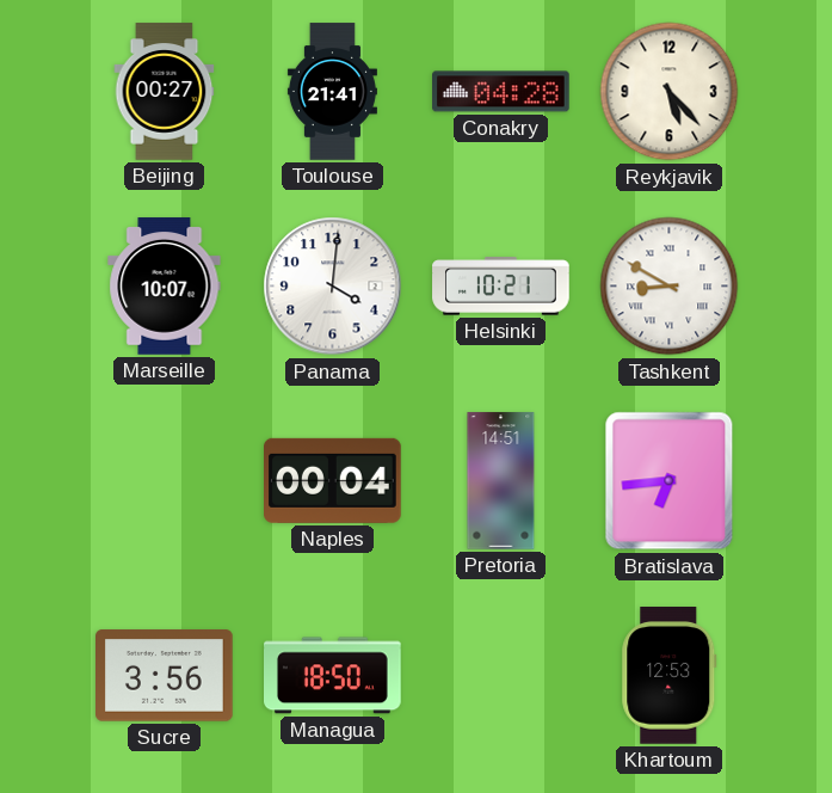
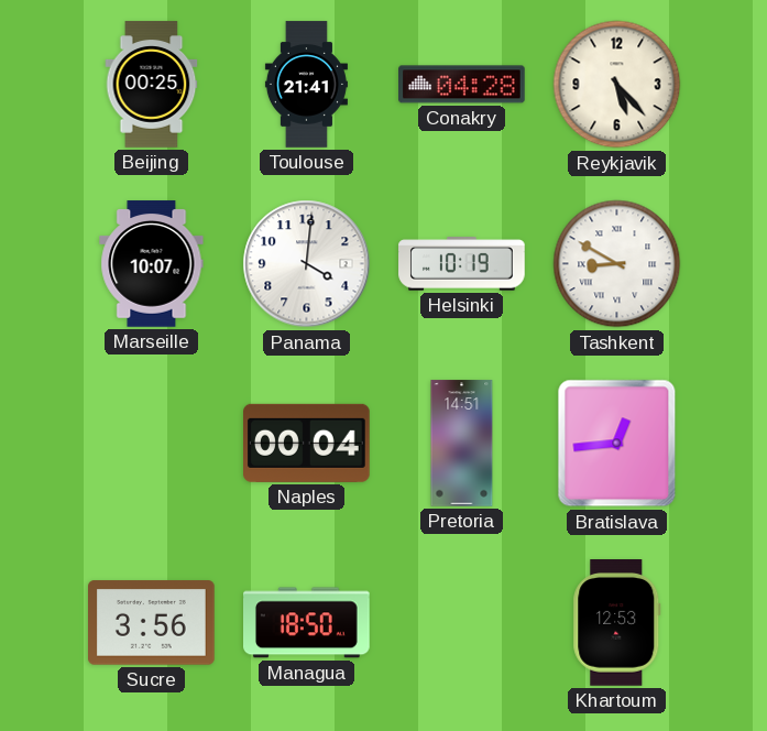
Beijing: 00:27 -> 00:25 (152, 85)
Helsinki: 10:21 -> 10:19 (462, 264)
Bratislava: 6:44 -> 12:44 (617, 444)
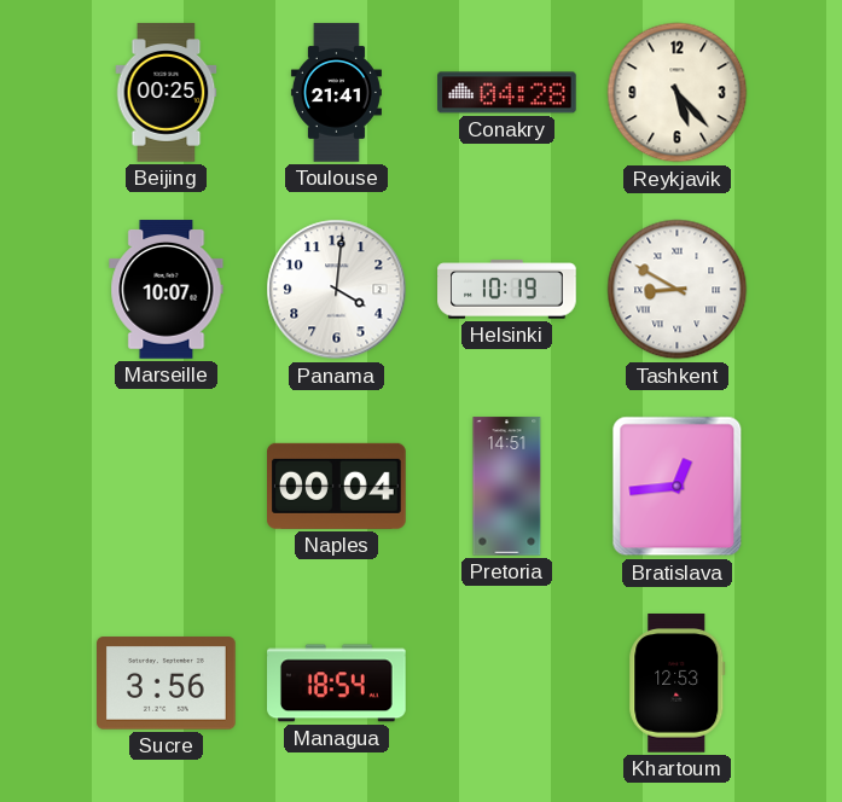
Managua: 18:50 -> 18:54 (337, 684)
